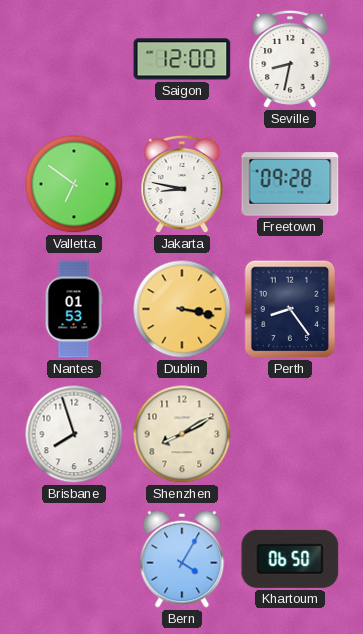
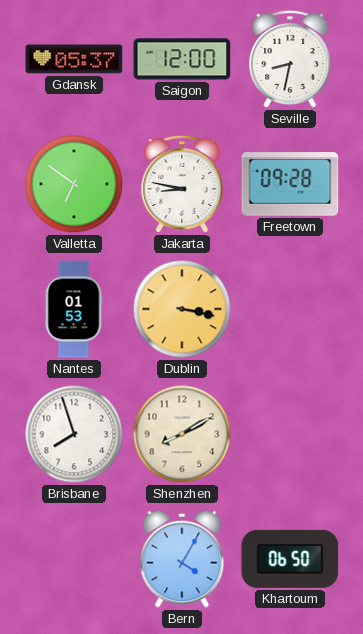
Gdansk: none -> 05:37 (74, 59)
Perth: 8:24 -> none (290, 309)
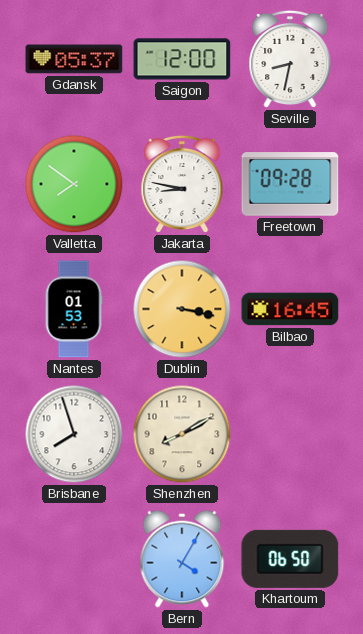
Valletta: 6:51 -> 7:51 (74, 184)
Bilbao: none -> 16:45 (290, 309)
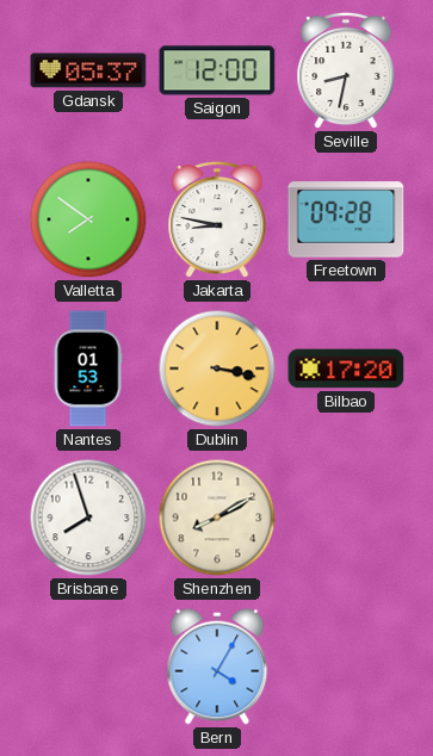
Bilbao: 16:45 -> 17:20 (346, 368)
Khartoum: 06:50 -> none (290, 559)
